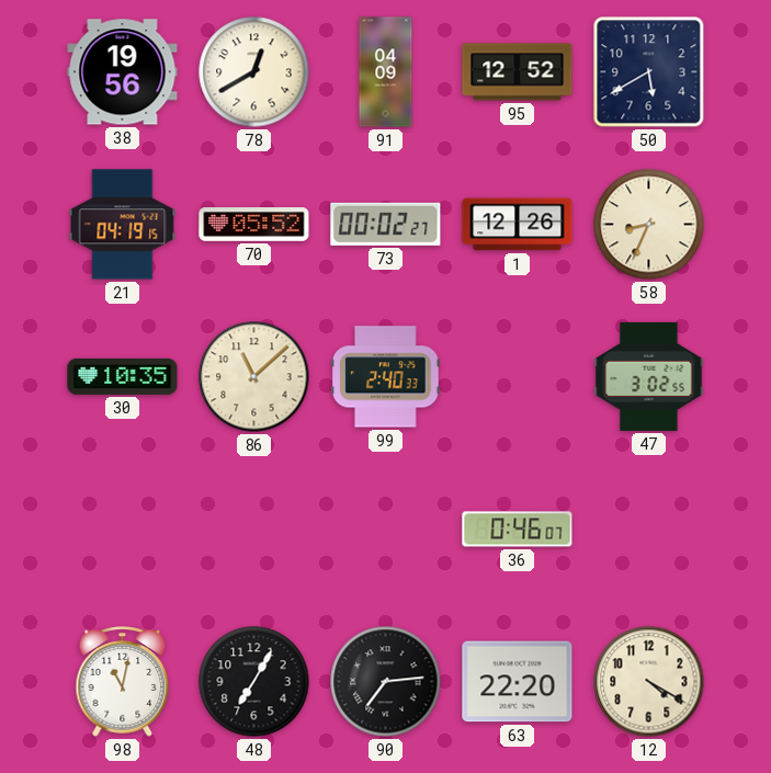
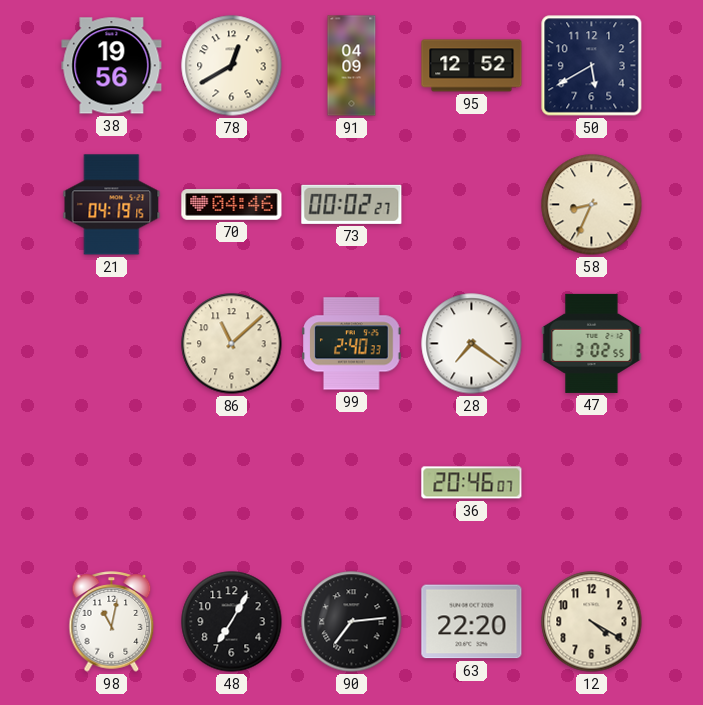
70: 05:52 -> 04:46 (232, 205)
1: 12:26 -> none (518, 225)
30: 10:35 -> none (123, 376)
28: none -> 7:21 (472, 344)
36: 0:46 -> 20:46 (472, 483)
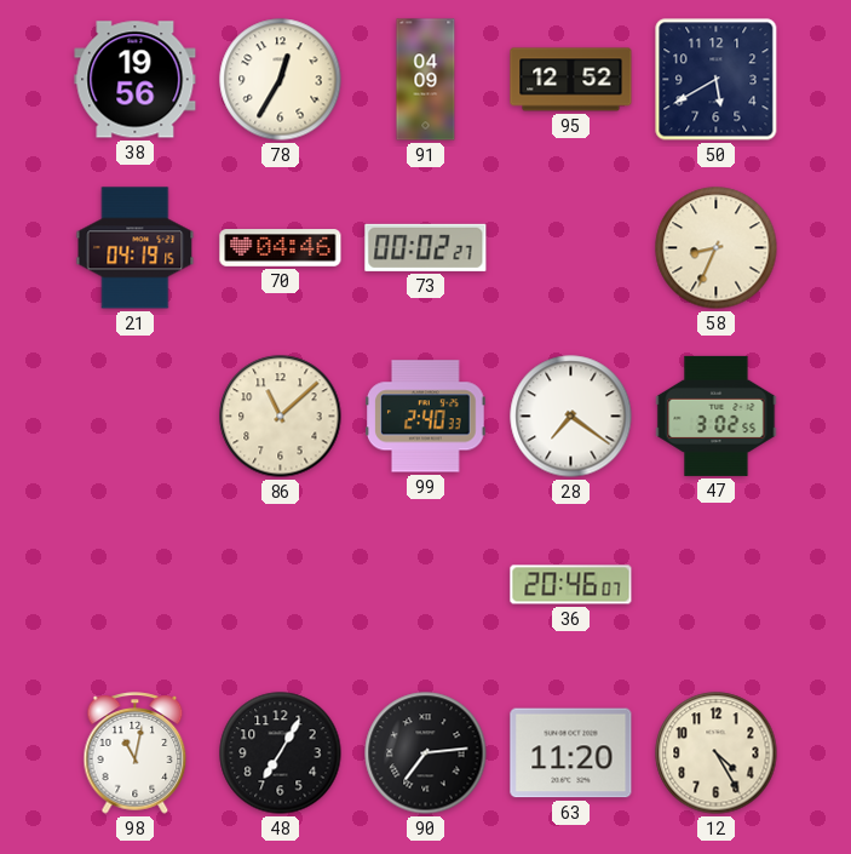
78: 12:40 -> 12:35 (281, 80)
63: 22:20 -> 11:20 (571, 753)
12: 4:20 -> 4:25 (717, 753)
